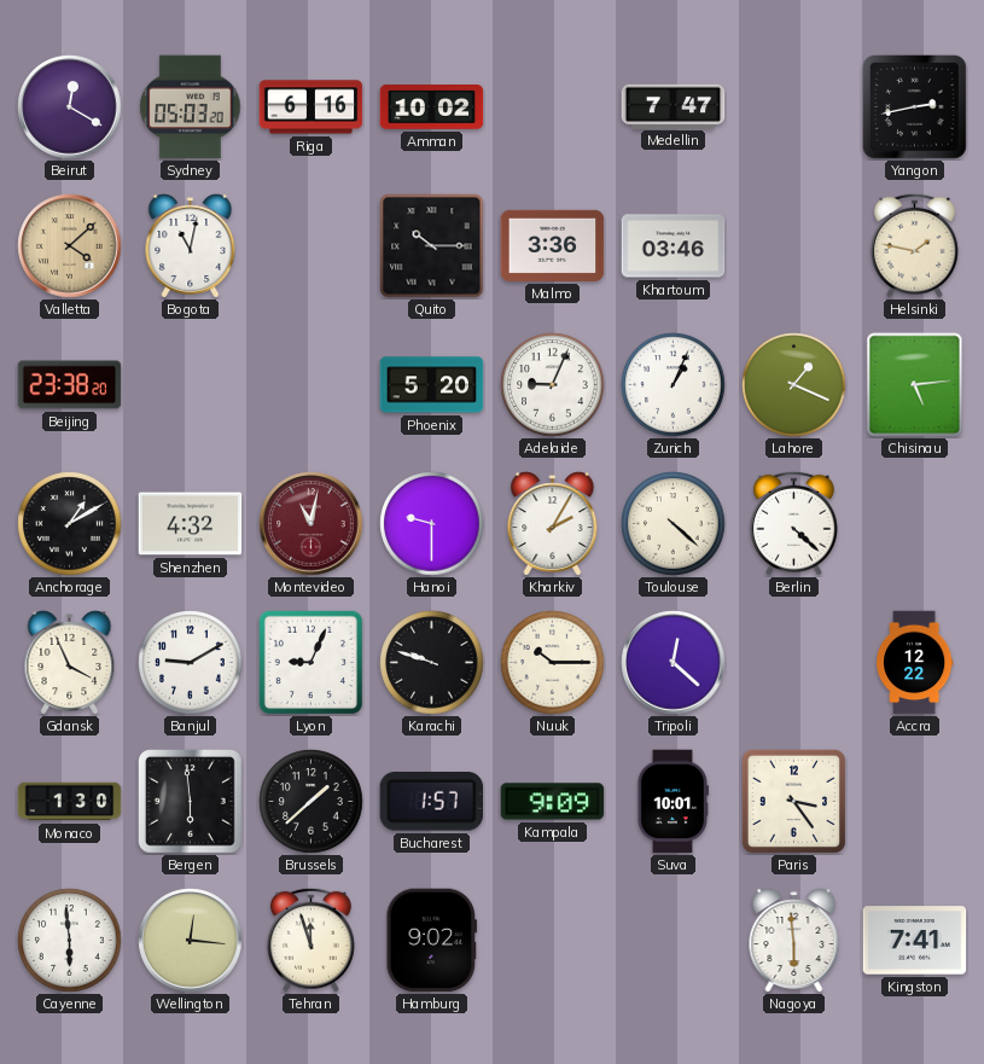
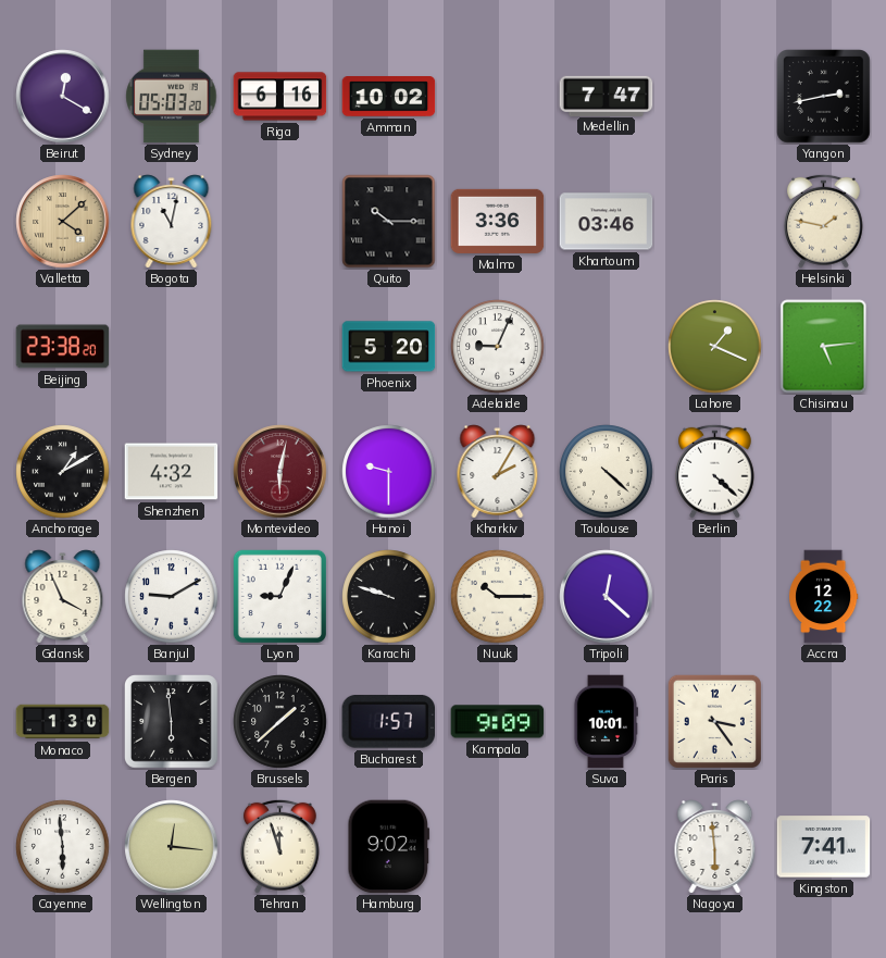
Zurich: 1:04 -> none (674, 385)
Montevideo: 11:02 -> 6:02 (280, 472)
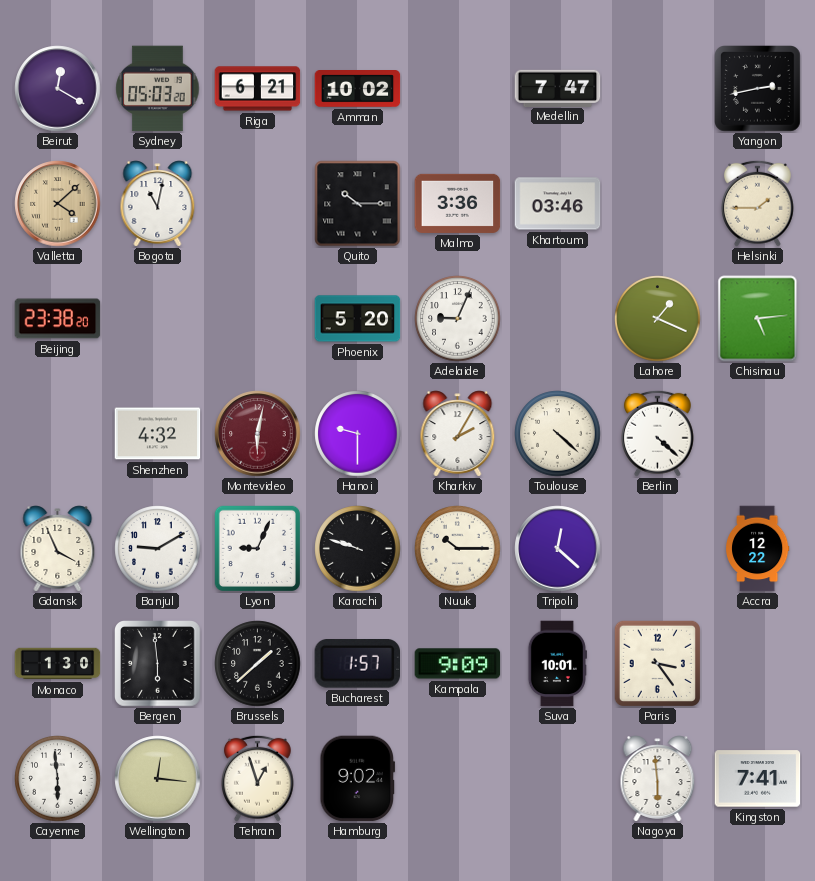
Riga: 6:16 -> 6:21 (258, 89)
Helsinki: 1:47 -> 1:45 (757, 203)
Anchorage: 1:10 -> none (63, 472)
Tehran: 11:57 -> 12:57 (257, 778)
